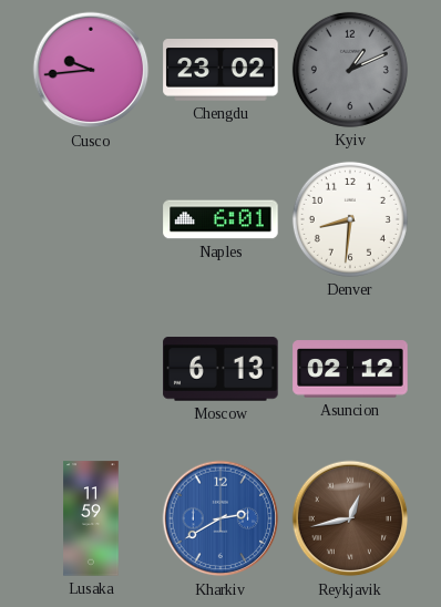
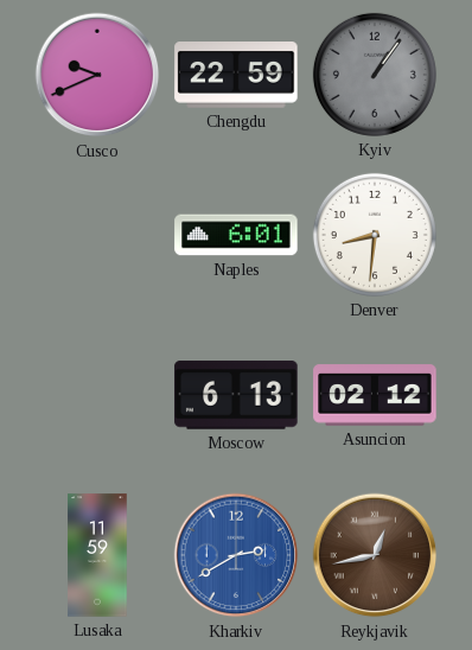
Cusco: 9:44 -> 9:41 (97, 75)
Chengdu: 23:02 -> 22:59 (236, 76)
Kyiv: 1:11 -> 1:06 (375, 75)
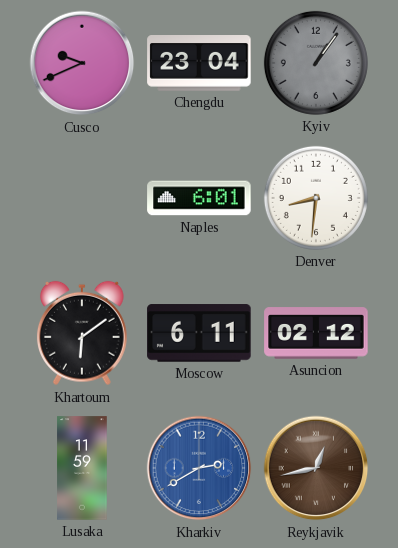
Chengdu: 22:59 -> 23:04 (199, 64)
Khartoum: none -> 6:09 (82, 333)
Moscow: 6:13 -> 6:11 (199, 333)
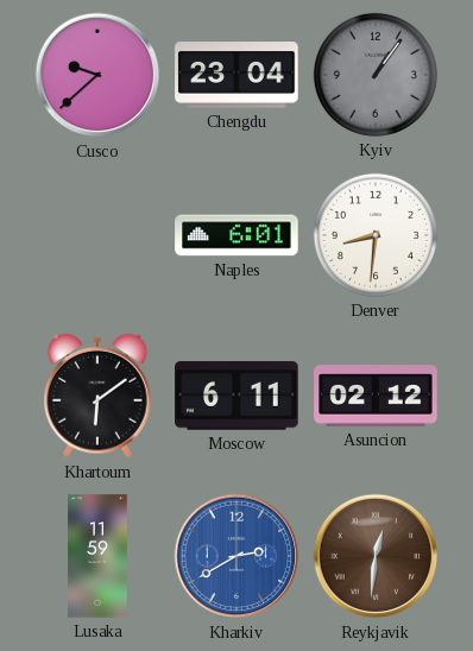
Cusco: 9:41 -> 9:38 (97, 75)
Reykjavik: 12:43 -> 12:31 (376, 556)
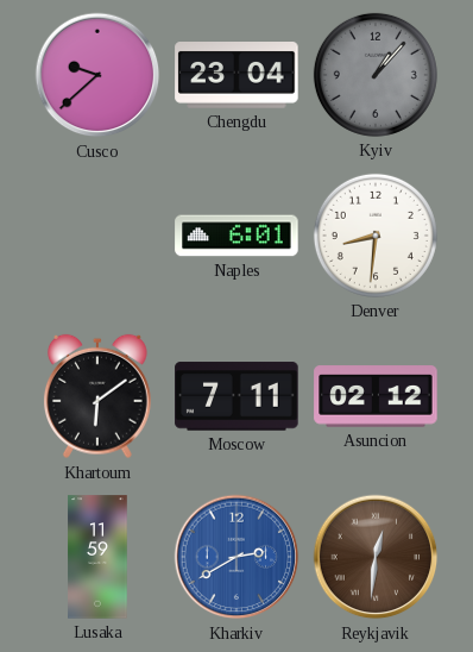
Kyiv: 1:06 -> 1:07 (376, 75)
Moscow: 6:11 -> 7:11 (236, 396)
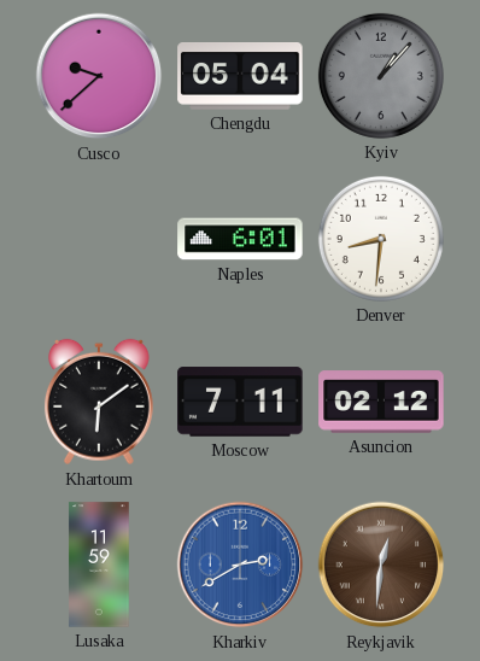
Chengdu: 23:04 -> 05:04 (240, 77)
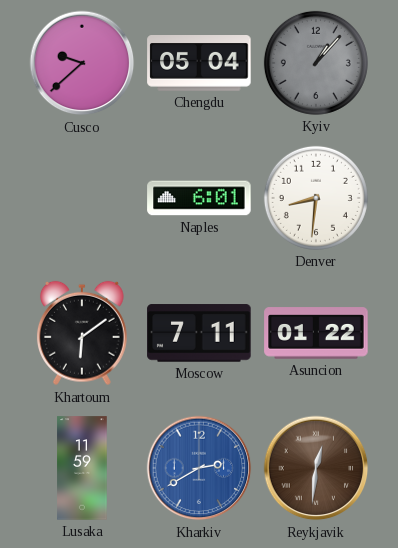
Asuncion: 02:12 -> 01:22 (316, 333)
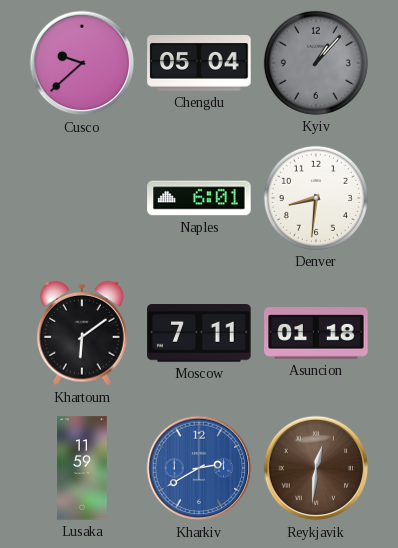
Asuncion: 01:22 -> 01:18 (316, 333)
